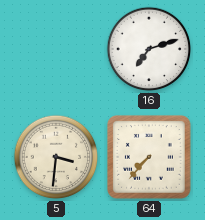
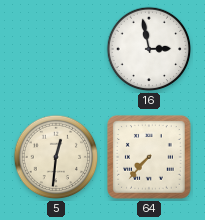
16: 7:12 -> 2:58 (149, 49)
5: 3:31 -> 12:31 (56, 157)
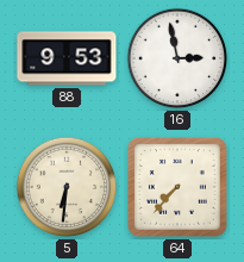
88: none -> 9:53 (67, 58)
5: 12:31 -> 6:31 (67, 187)
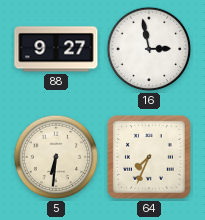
88: 9:53 -> 9:27 (56, 49)
64: 7:37 -> 7:34 (149, 157)
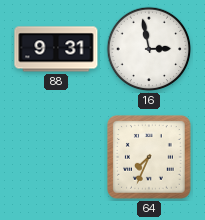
88: 9:27 -> 9:31 (56, 49)
5: 6:31 -> none (56, 157)
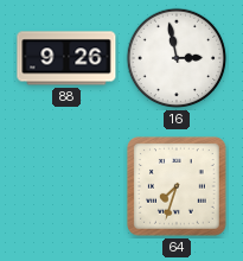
88: 9:31 -> 9:26 (66, 58)
64: 7:34 -> 7:33 (177, 186)
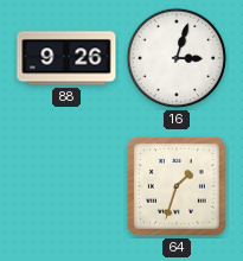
16: 2:58 -> 3:03 (177, 58)
64: 7:33 -> 1:33 (177, 186)
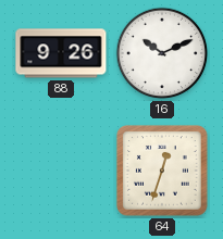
16: 3:03 -> 10:11 (162, 53)
64: 1:33 -> 12:33 (162, 171)
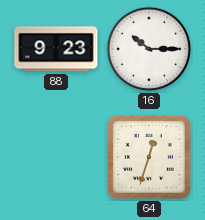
88: 9:26 -> 9:23 (56, 49)
16: 10:11 -> 10:15 (149, 49)
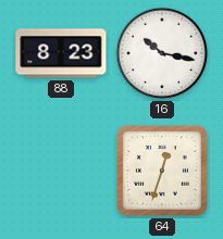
88: 9:23 -> 8:23 (61, 53)
16: 10:15 -> 10:17 (162, 53)
